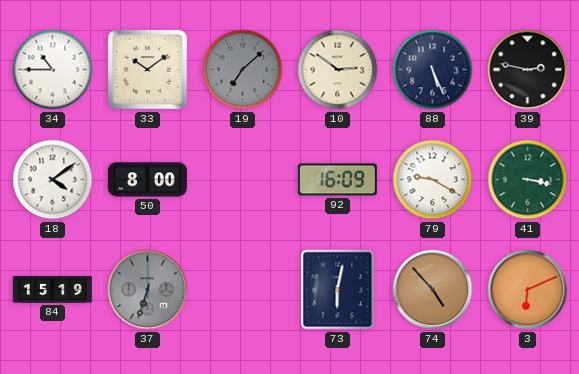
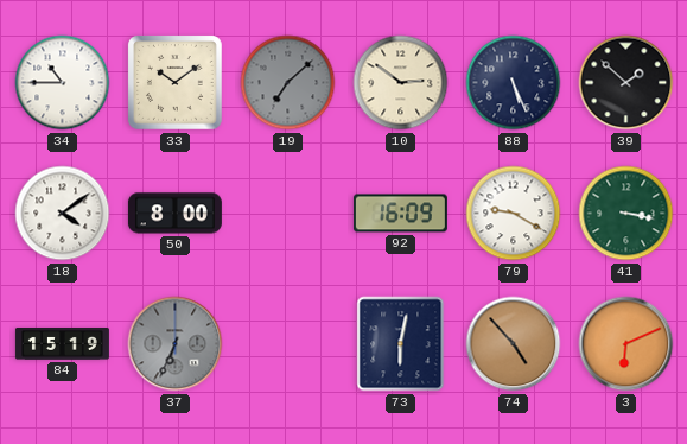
39: 2:47 -> 1:52 (626, 83)
37: 6:33 -> 6:34 (176, 344)
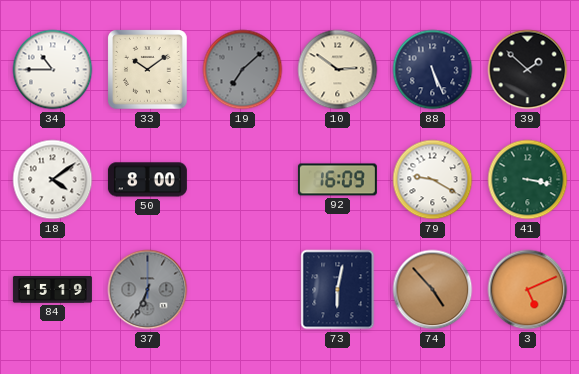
3: 6:11 -> 5:11 (528, 290)
